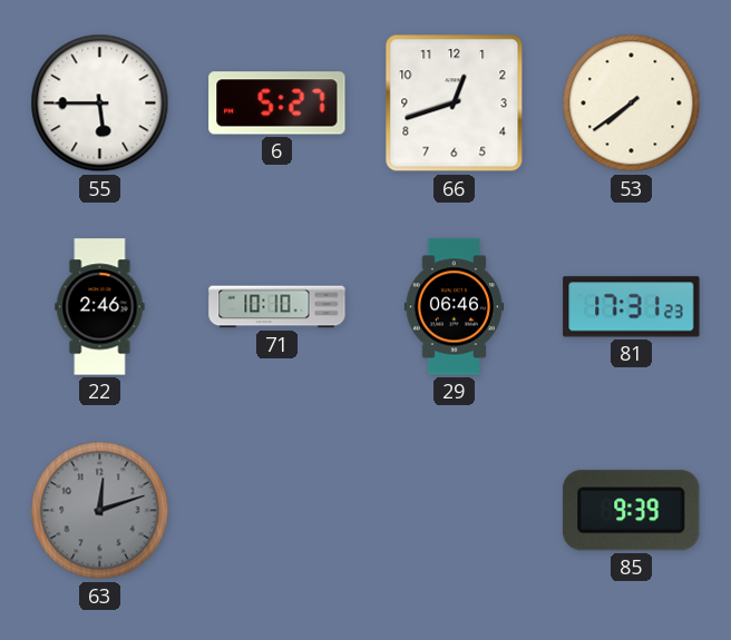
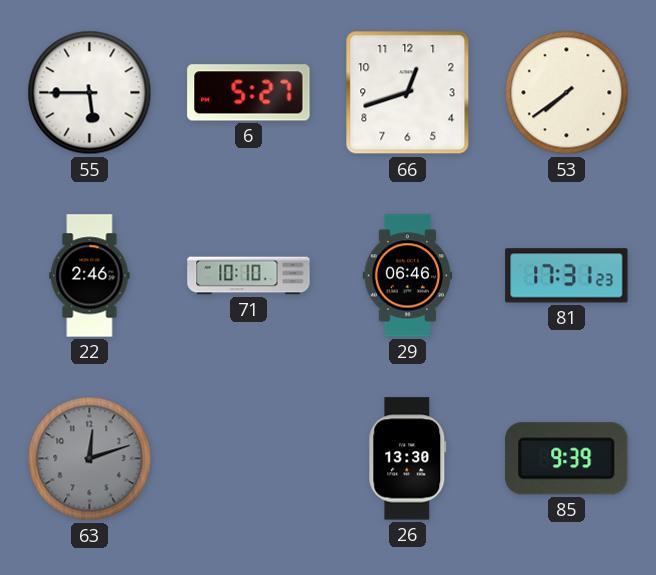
26: none -> 13:30 (408, 459)
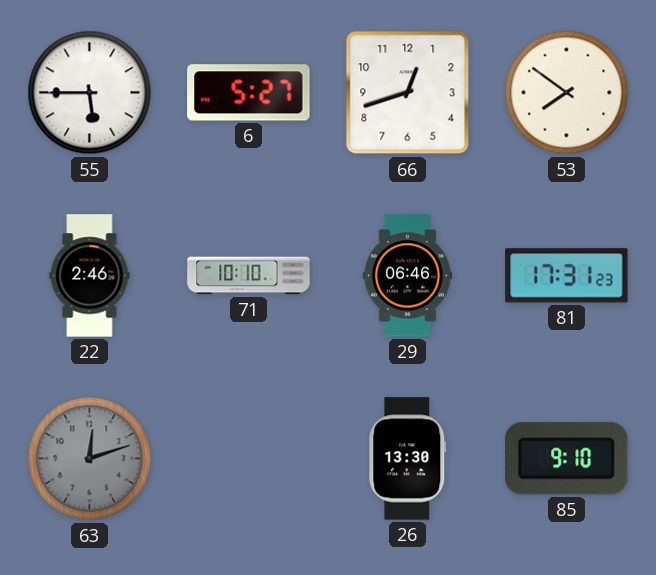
53: 7:39 -> 7:51 (567, 93)
85: 9:39 -> 9:10 (567, 459)
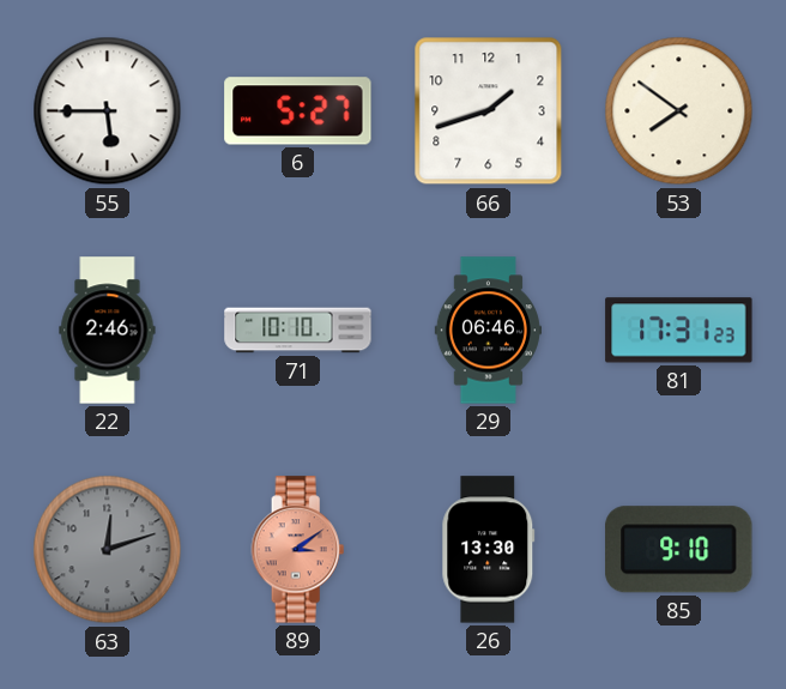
66: 12:42 -> 1:42 (489, 111)
89: none -> 3:09 (298, 550)
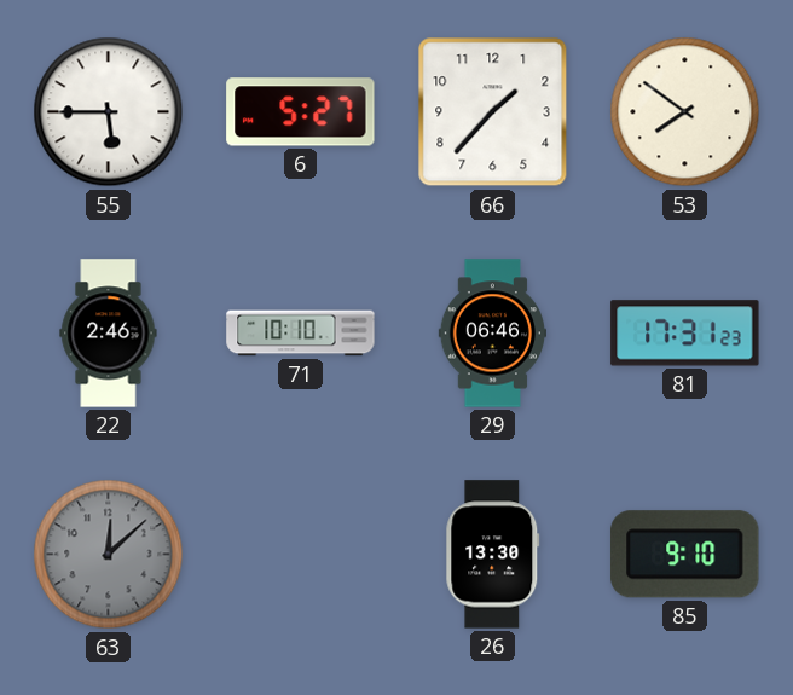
66: 1:42 -> 1:37 (493, 112)
63: 12:12 -> 12:08 (109, 555)
89: 3:09 -> none (298, 550)
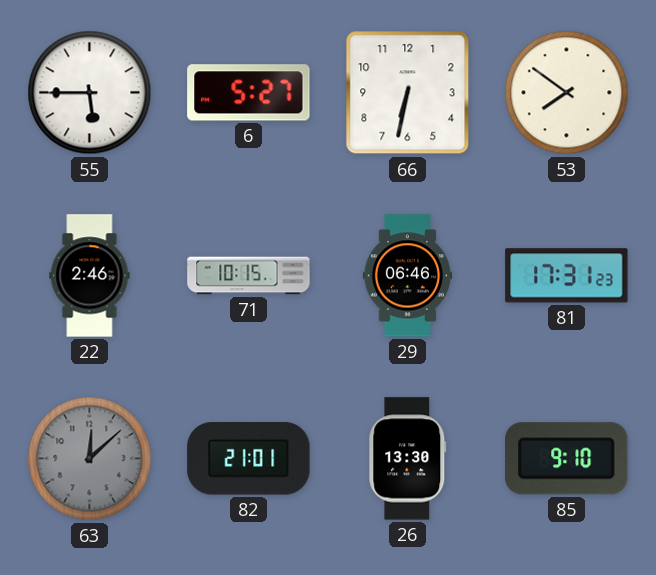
66: 1:37 -> 6:32 (408, 93)
71: 10:10 -> 10:15 (249, 276)
82: none -> 21:01 (249, 459)
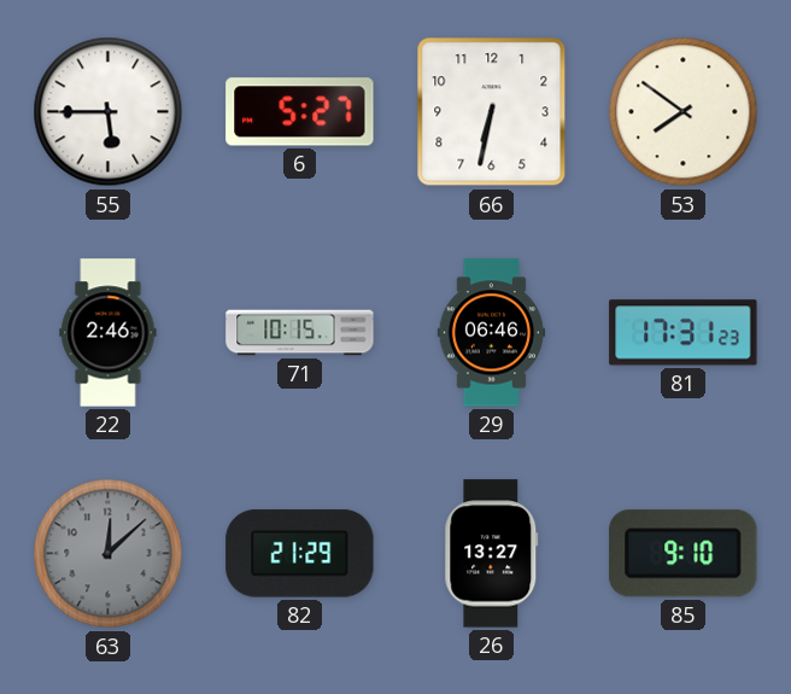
82: 21:01 -> 21:29 (300, 554)
26: 13:30 -> 13:27 (492, 554)
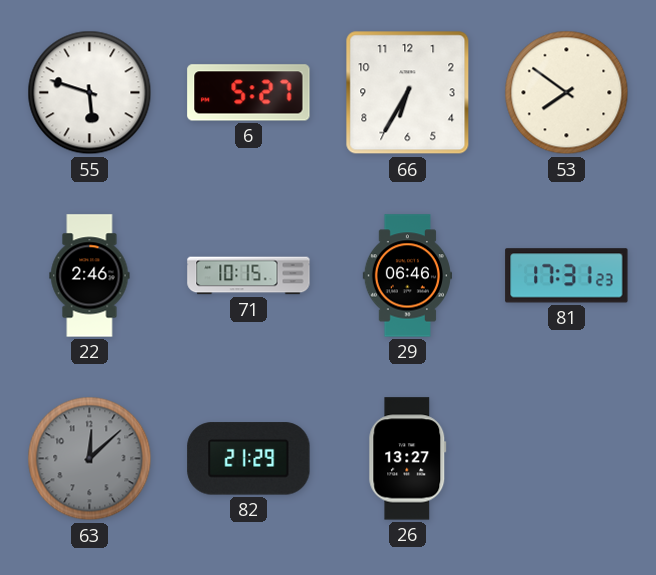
55: 5:45 -> 5:48 (90, 93)
66: 6:32 -> 6:35 (408, 93)
85: 9:10 -> none (684, 554)
